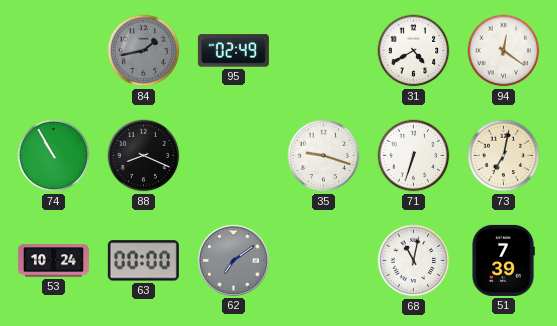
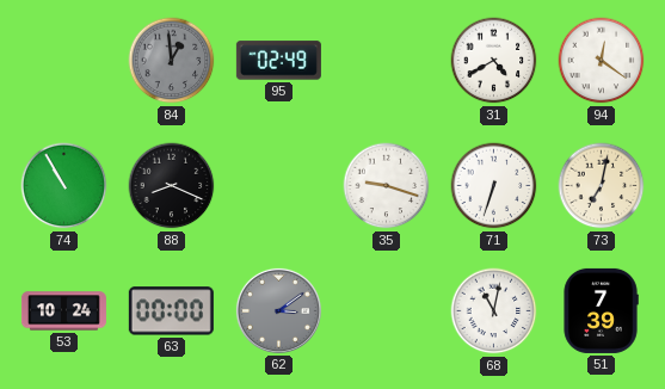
84: 1:43 -> 12:59 (172, 61)
62: 7:09 -> 3:09 (278, 310)
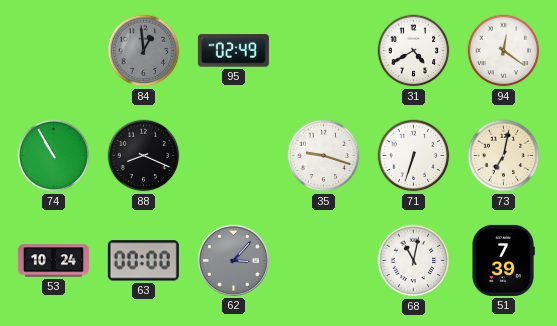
62: 3:09 -> 3:07 (233, 260)
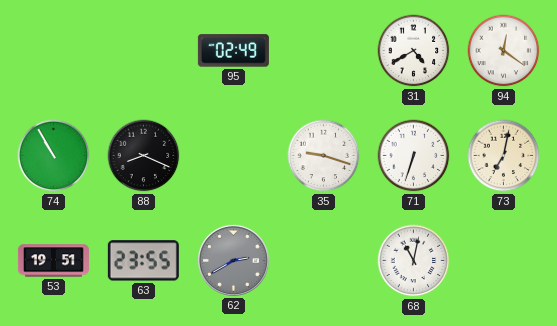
84: 12:59 -> none (144, 51)
53: 10:24 -> 19:51 (53, 261)
63: 00:00 -> 23:55 (143, 261)
62: 3:07 -> 2:40 (233, 260)
51: 7:39 -> none (503, 260)
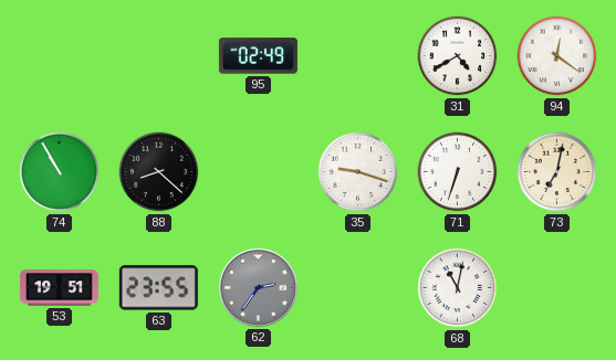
88: 8:19 -> 8:22 (159, 172)
62: 2:40 -> 2:36 (258, 287)
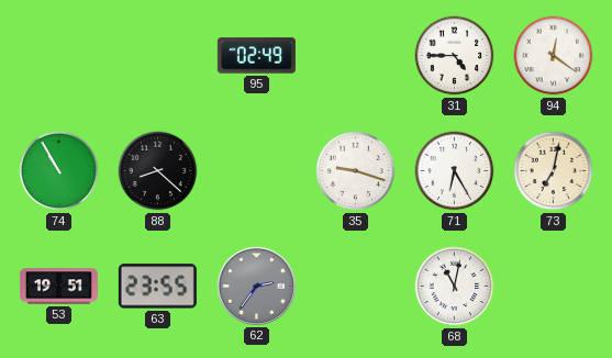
31: 4:40 -> 4:45 (455, 56)
71: 6:33 -> 6:25 (455, 171)
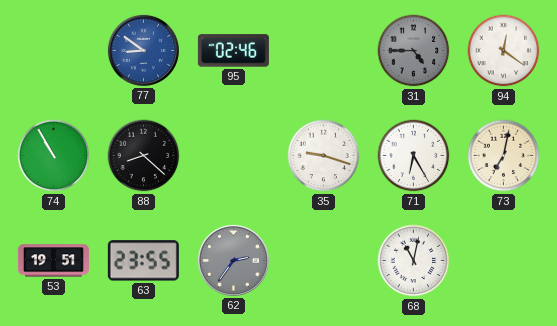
77: none -> 8:51 (143, 50)
95: 02:49 -> 02:46 (233, 51)
31 dial: white -> grey (414, 51)
